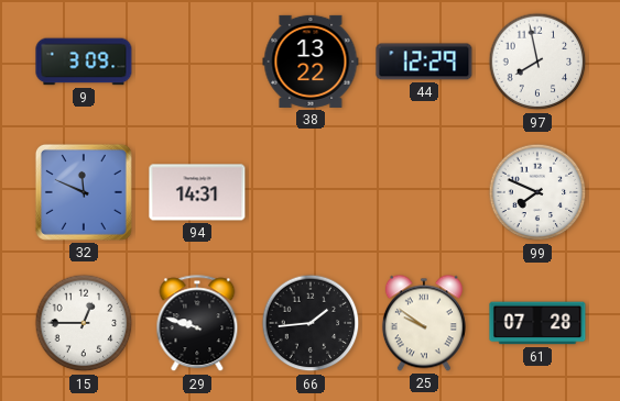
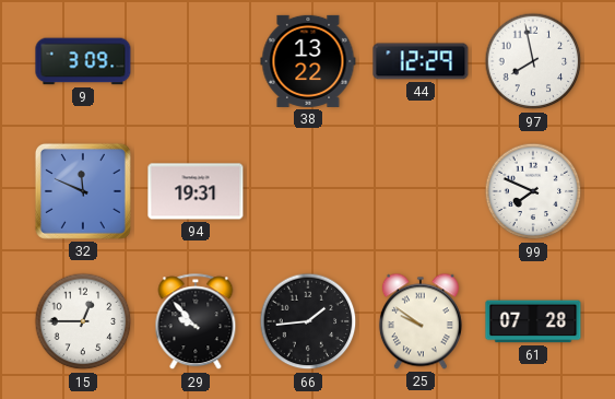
94: 14:31 -> 19:31 (196, 191)
29: 9:48 -> 9:53 (196, 322)
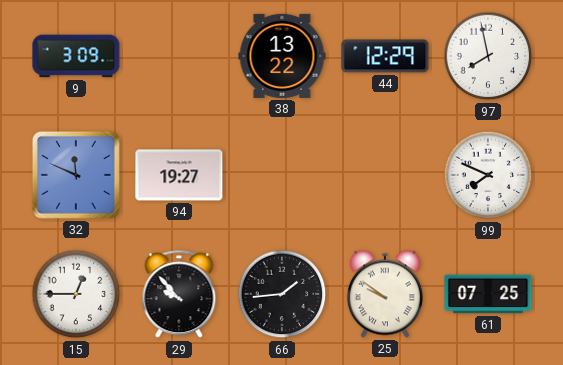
94: 19:31 -> 19:27 (179, 175)
61: 07:28 -> 07:25 (488, 294)
